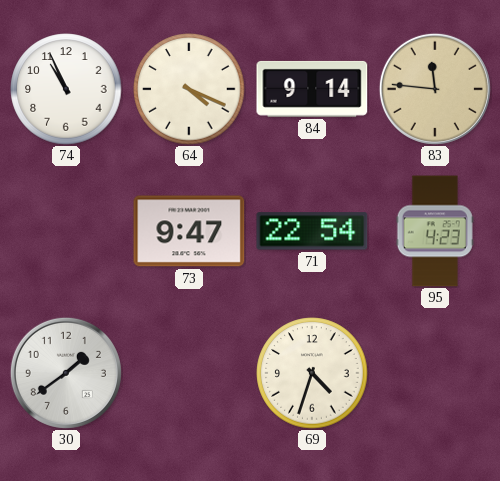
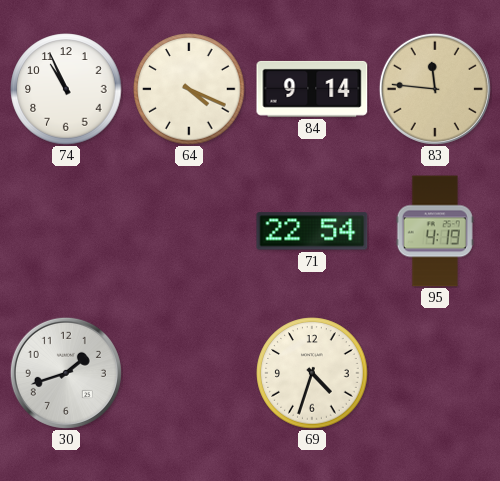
73: 9:47 -> none (189, 231)
95: 4:23 -> 4:19 (435, 231)
30: 1:39 -> 1:42 (66, 373)
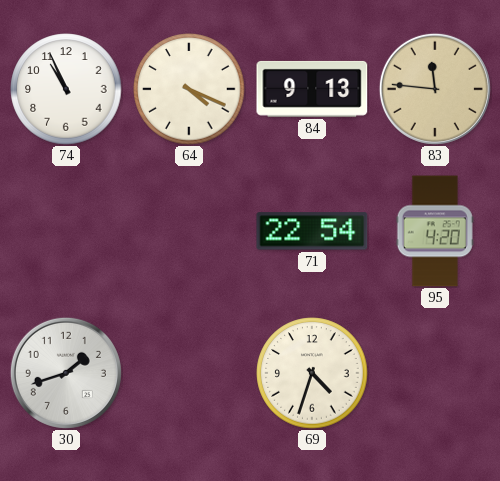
84: 9:14 -> 9:13 (312, 89)
95: 4:19 -> 4:20 (435, 231)
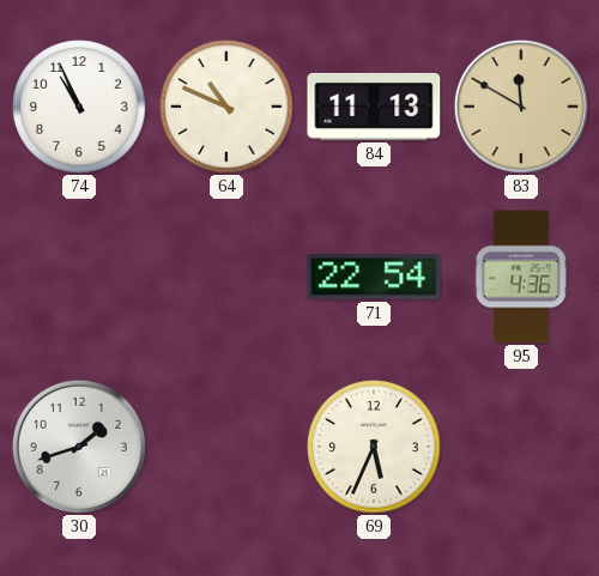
64: 4:19 -> 10:49 (226, 107)
84: 9:13 -> 11:13 (374, 107)
83: 11:46 -> 11:50 (521, 107)
95: 4:20 -> 4:36 (521, 277)
69: 4:33 -> 5:34 (374, 447)
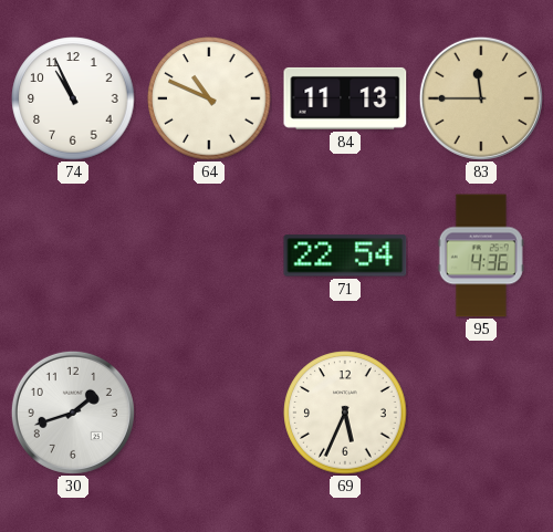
83: 11:50 -> 11:45 (481, 98)
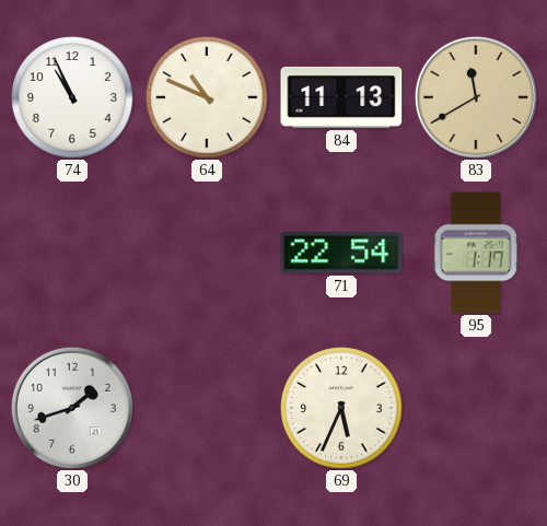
83: 11:45 -> 11:40 (476, 97)
95: 4:36 -> 1:17 (476, 253)
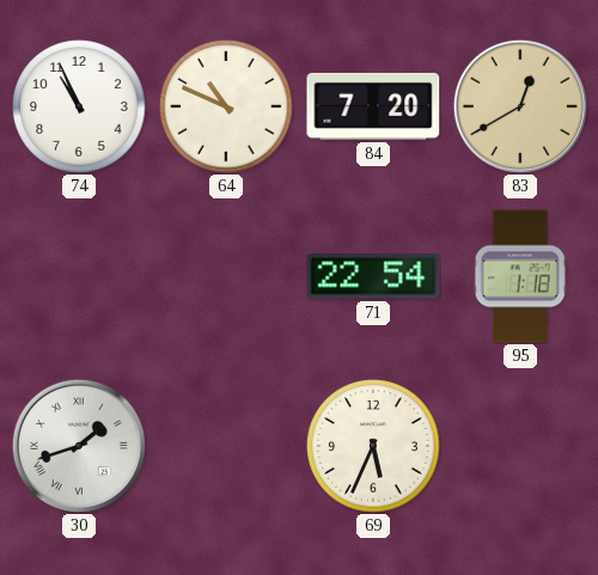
84: 11:13 -> 7:20 (373, 106)
83: 11:40 -> 12:40 (520, 106)
95: 1:17 -> 1:18 (520, 276)
30 numerals: Arabic -> Roman (79, 446)
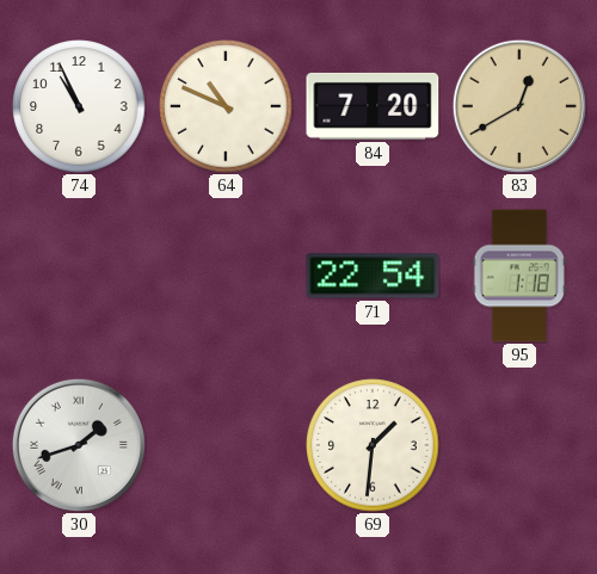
69: 5:34 -> 1:31 (373, 445)
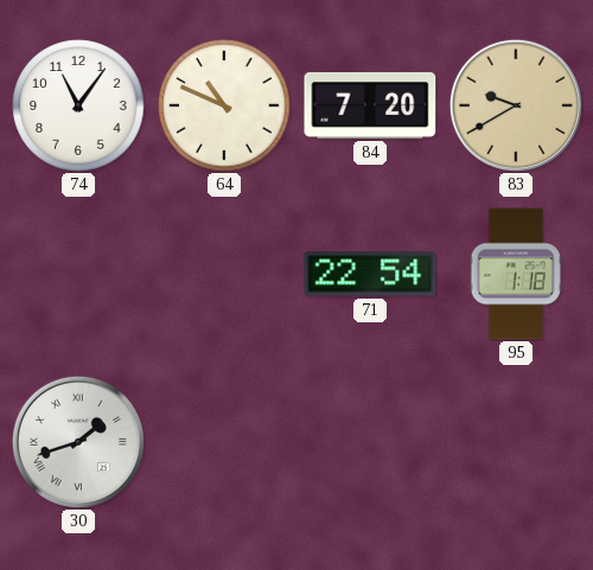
74: 10:56 -> 11:06 (78, 105)
83: 12:40 -> 9:40 (516, 105)
69: 1:31 -> none (373, 445)
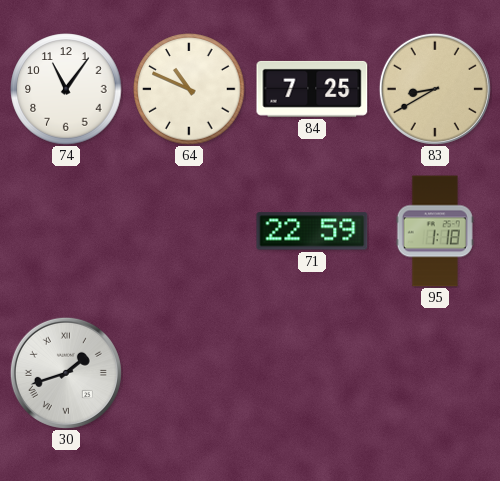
84: 7:20 -> 7:25 (312, 89)
83: 9:40 -> 8:40 (435, 89)
71: 22:54 -> 22:59 (312, 231)
